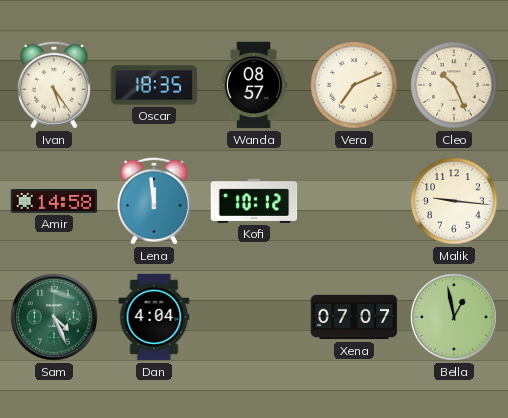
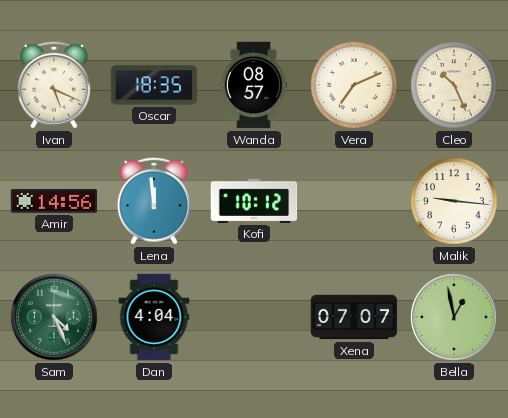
Ivan: 5:24 -> 5:19 (54, 85)
Amir: 14:58 -> 14:56 (54, 202)
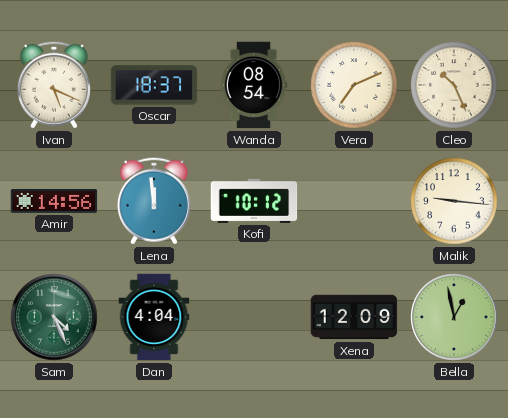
Oscar: 18:35 -> 18:37 (154, 85)
Wanda: 08:57 -> 08:54 (254, 85)
Xena: 07:07 -> 12:09 (354, 317)
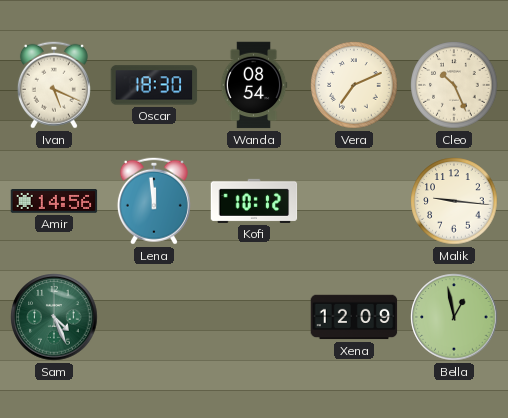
Oscar: 18:37 -> 18:30 (154, 85)
Dan: 4:04 -> none (154, 317)
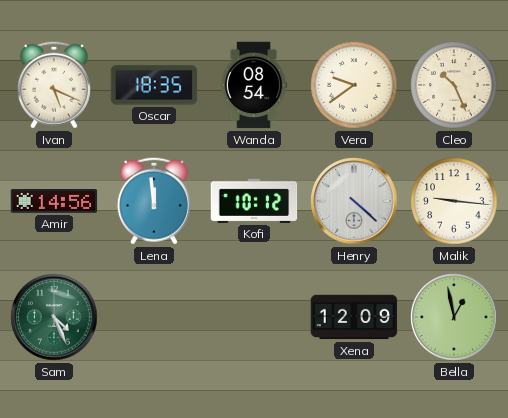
Oscar: 18:30 -> 18:35 (154, 85)
Vera: 7:11 -> 9:39 (354, 85)
Henry: none -> 4:22 (354, 201)
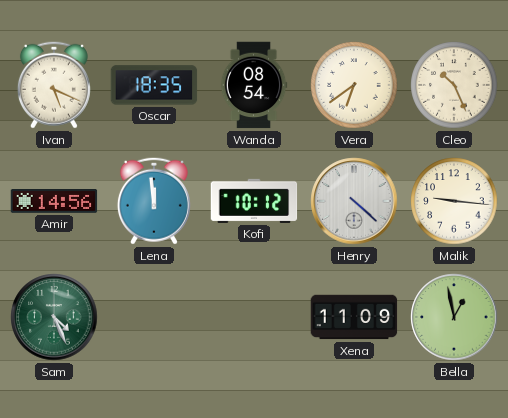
Vera: 9:39 -> 6:39 (354, 85)
Xena: 12:09 -> 11:09 (354, 317)
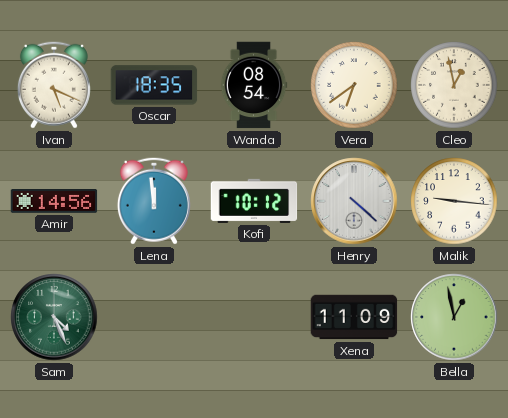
Cleo: 10:26 -> 12:58 (454, 85)
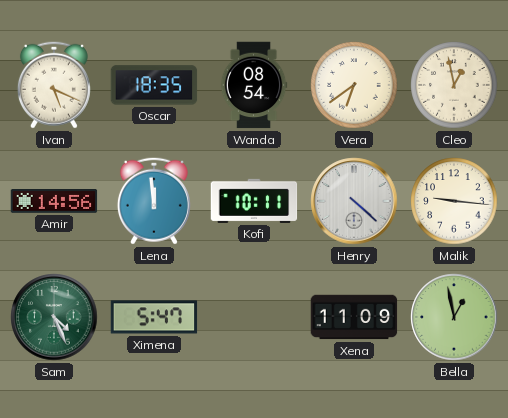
Kofi: 10:12 -> 10:11 (254, 201)
Ximena: none -> 5:47 (154, 317)
